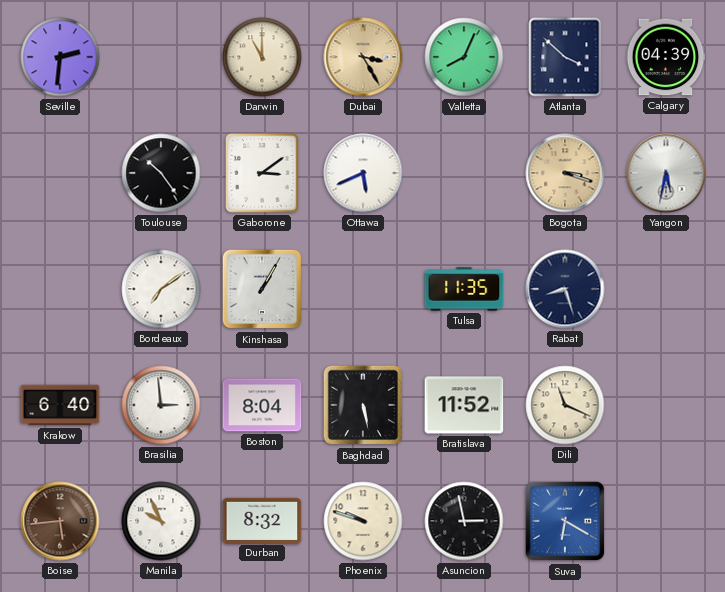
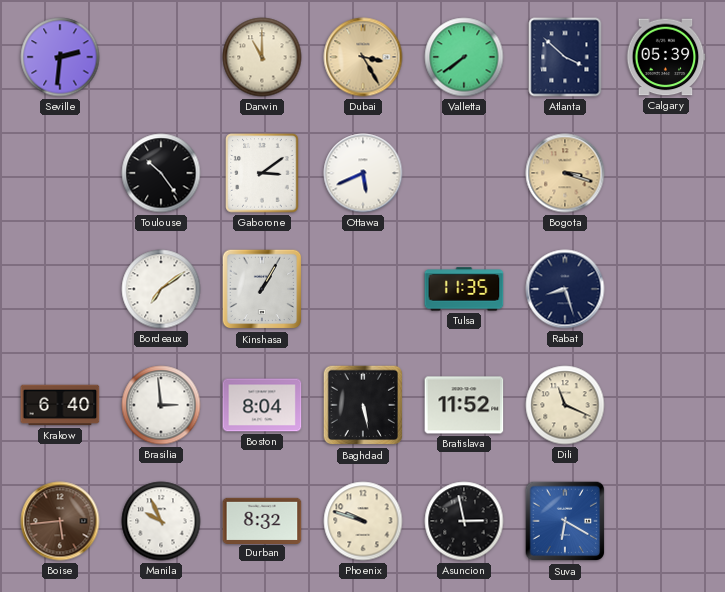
Valletta: 8:04 -> 7:39 (464, 57)
Calgary: 04:39 -> 05:39 (666, 57)
Yangon: 5:32 -> none (666, 173)
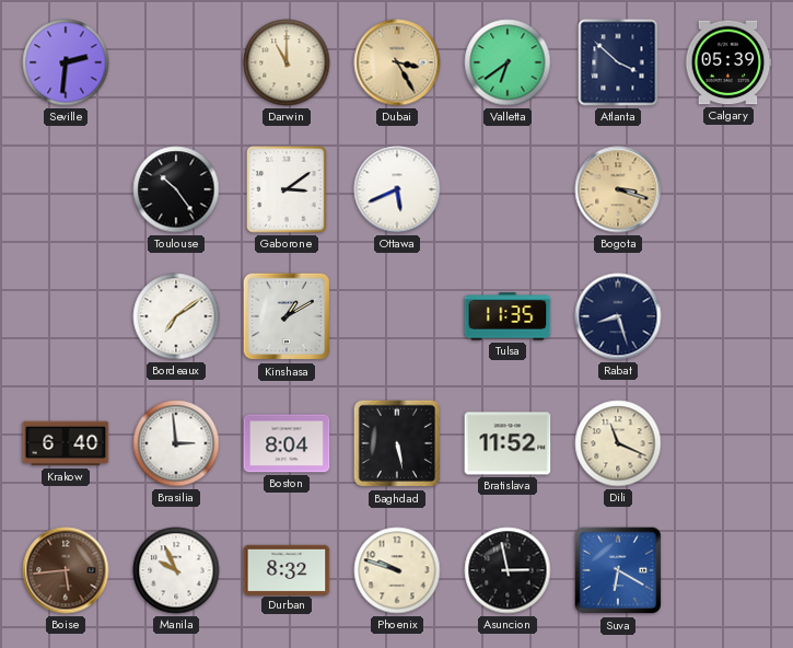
Valletta: 7:39 -> 6:39 (508, 62)
Kinshasa: 1:05 -> 1:10 (287, 316)
